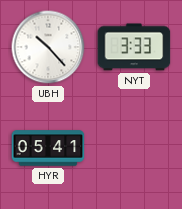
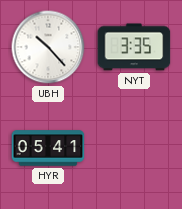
NYT: 3:33 -> 3:35 (134, 47)
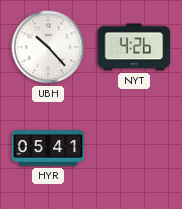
NYT: 3:35 -> 4:26 (134, 47)
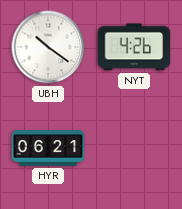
UBH: 10:23 -> 10:21 (48, 47)
HYR: 05:41 -> 06:21 (48, 148)
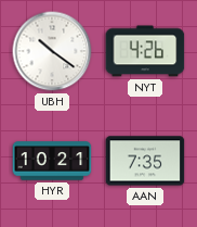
HYR: 06:21 -> 10:21 (52, 161)
AAN: none -> 7:35 (145, 161)
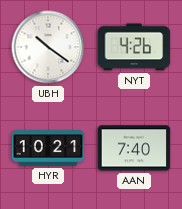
AAN: 7:35 -> 7:40 (134, 148)
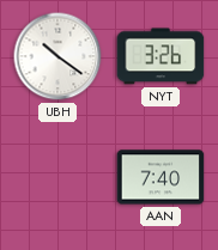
NYT: 4:26 -> 3:26 (161, 56)
HYR: 10:21 -> none (48, 148)
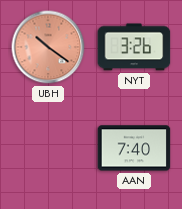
UBH dial: white -> salmon (48, 47)
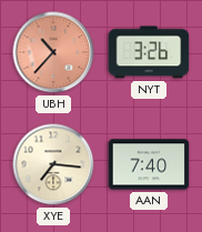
UBH: 10:21 -> 10:37 (53, 52)
XYE: none -> 7:16 (53, 164)
